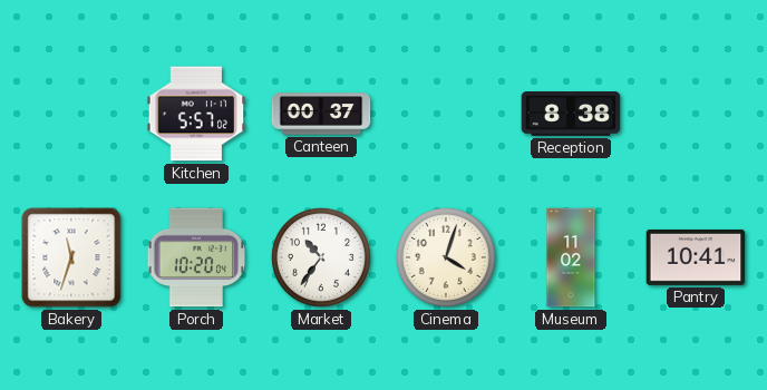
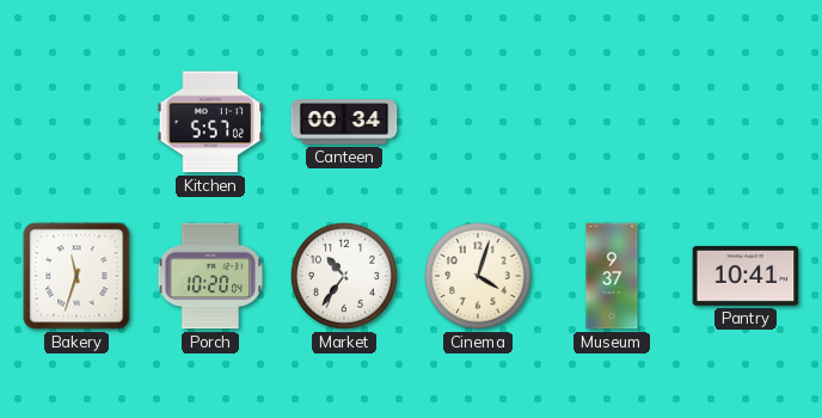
Canteen: 00:37 -> 00:34 (344, 122)
Reception: 8:38 -> none (571, 115)
Museum: 11:02 -> 9:37 (612, 276)
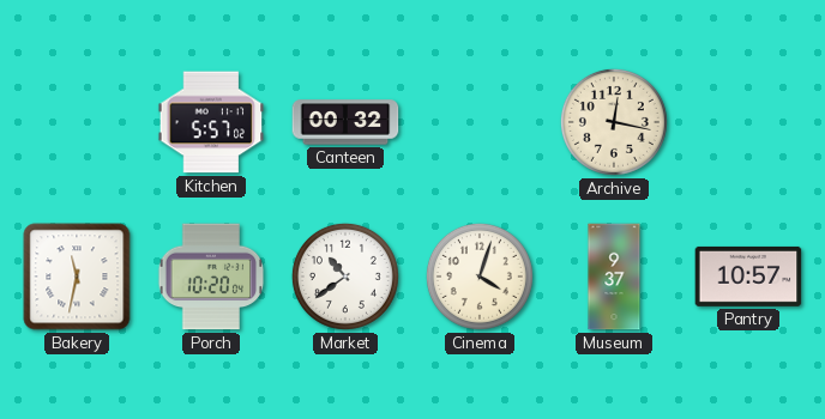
Canteen: 00:34 -> 00:32 (345, 122)
Archive: none -> 12:17 (614, 122)
Bakery: 11:33 -> 11:32 (77, 277)
Market: 10:36 -> 10:39 (345, 277)
Pantry: 10:41 -> 10:57 (748, 277)
